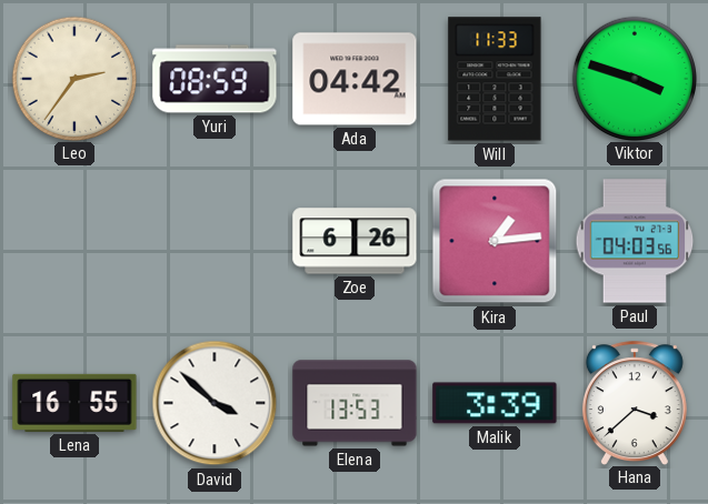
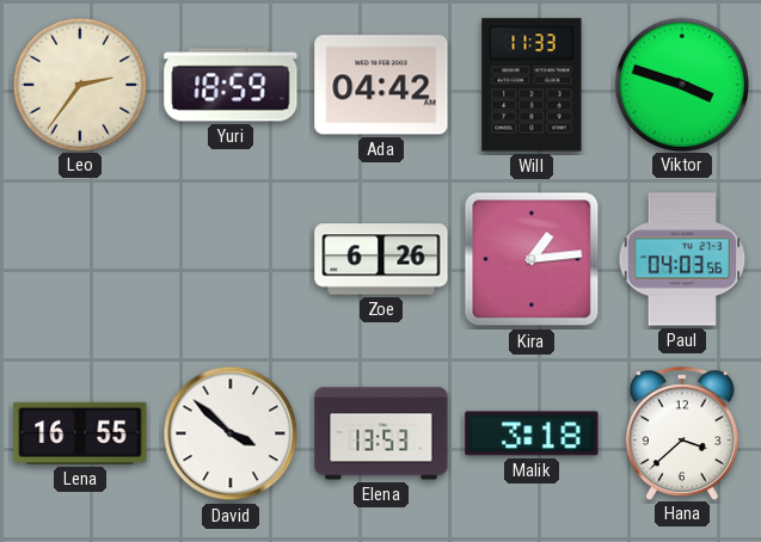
Yuri: 08:59 -> 18:59 (231, 85)
Malik: 3:39 -> 3:18 (532, 433)
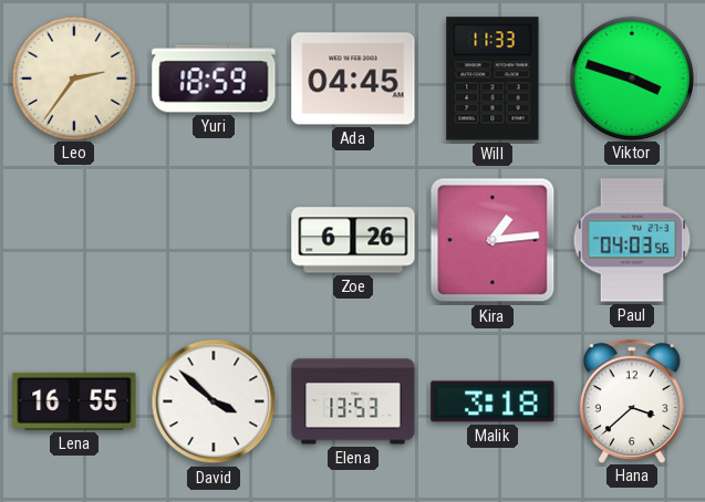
Ada: 04:42 -> 04:45 (353, 79)
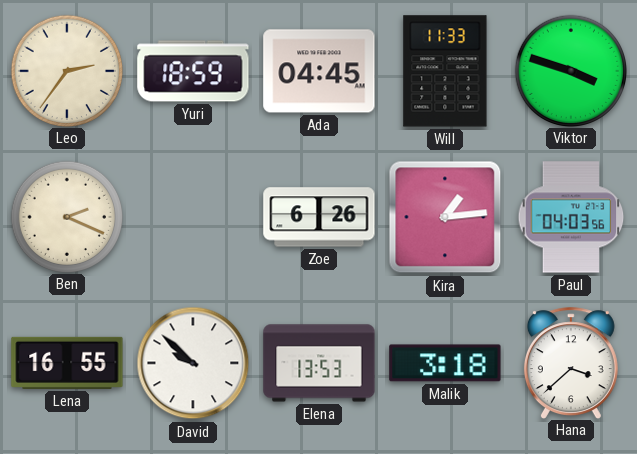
Ben: none -> 2:19 (66, 216)
David: 3:52 -> 9:52 (193, 363)
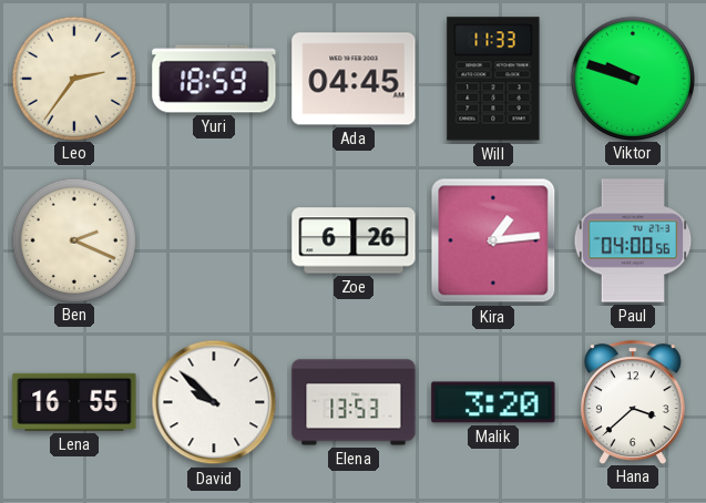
Viktor: 3:48 -> 9:48 (632, 78)
Paul: 04:03 -> 04:00 (633, 240)
Malik: 3:18 -> 3:20 (493, 402)
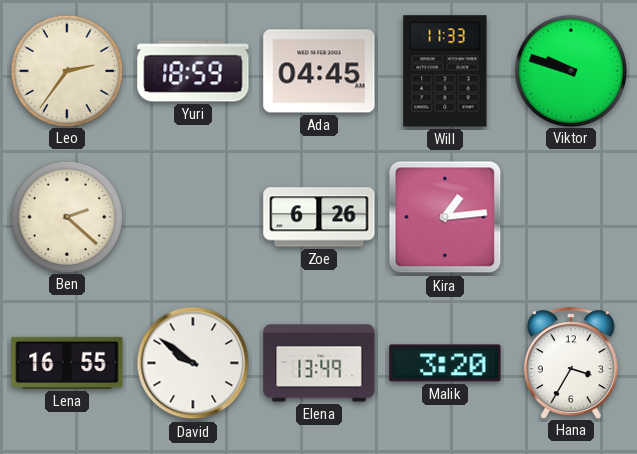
Ben: 2:19 -> 2:22 (66, 216)
Paul: 04:00 -> none (633, 240)
David: 9:52 -> 9:51 (193, 363)
Elena: 13:53 -> 13:49 (319, 363)
Hana: 3:38 -> 3:35 (571, 363)
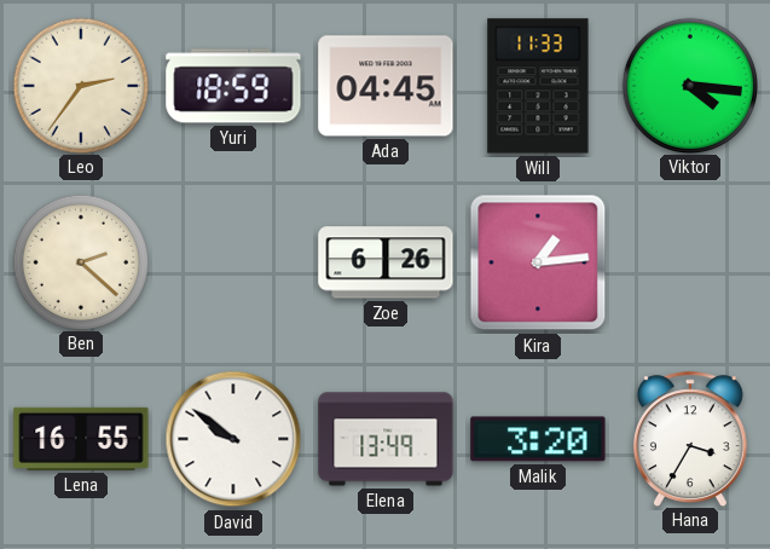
Viktor: 9:48 -> 4:16 (689, 85)
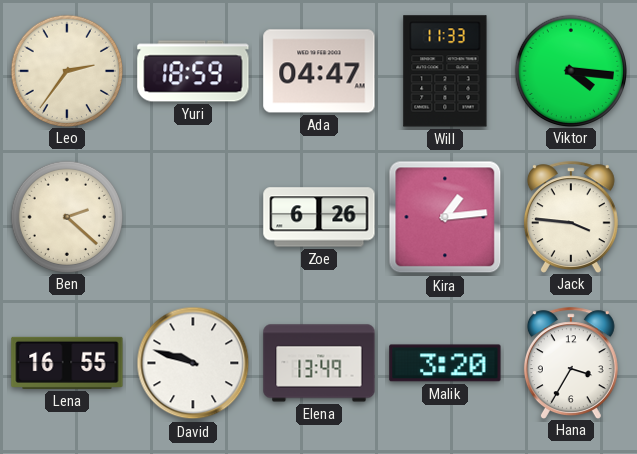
Ada: 04:45 -> 04:47 (319, 71)
Jack: none -> 3:46 (571, 217)
David: 9:51 -> 9:48 (193, 363)
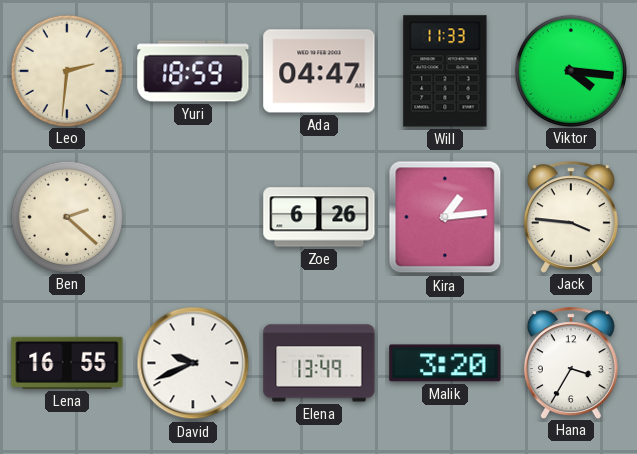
Leo: 2:36 -> 2:31 (66, 70)
David: 9:48 -> 9:41 (193, 363)
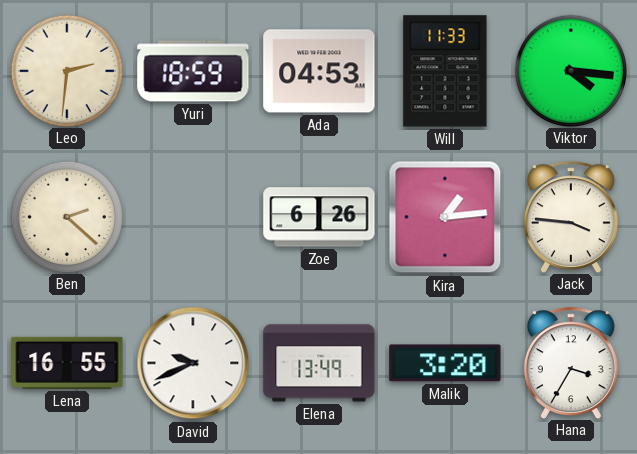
Ada: 04:47 -> 04:53 (319, 71)
